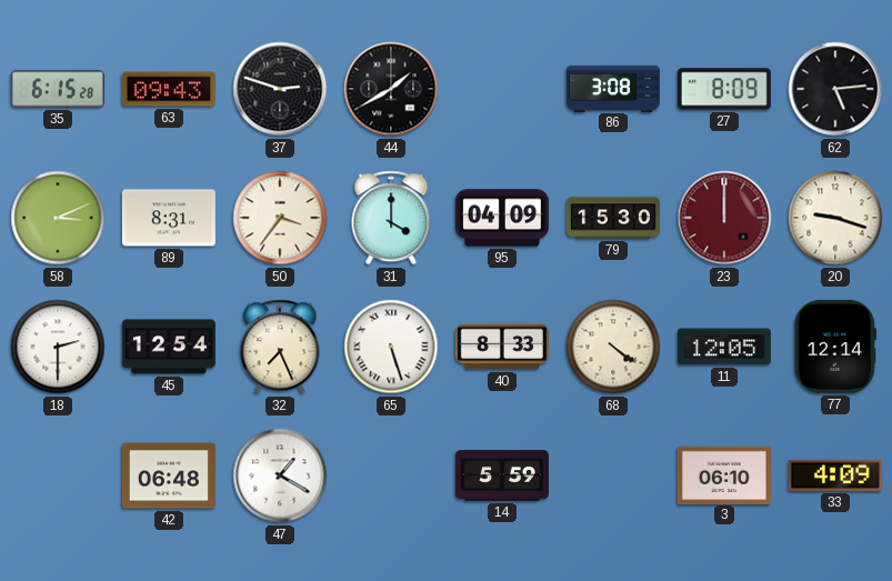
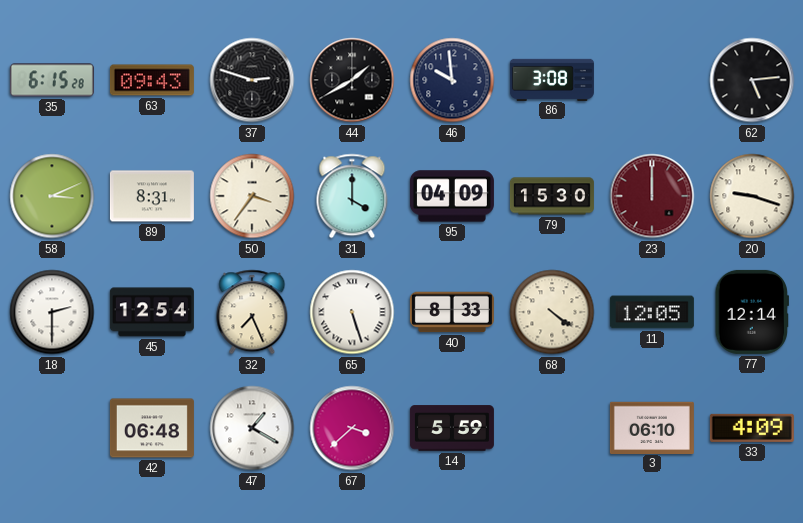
46: none -> 9:59 (452, 80)
27: 8:09 -> none (724, 89)
67: none -> 3:38 (352, 428)
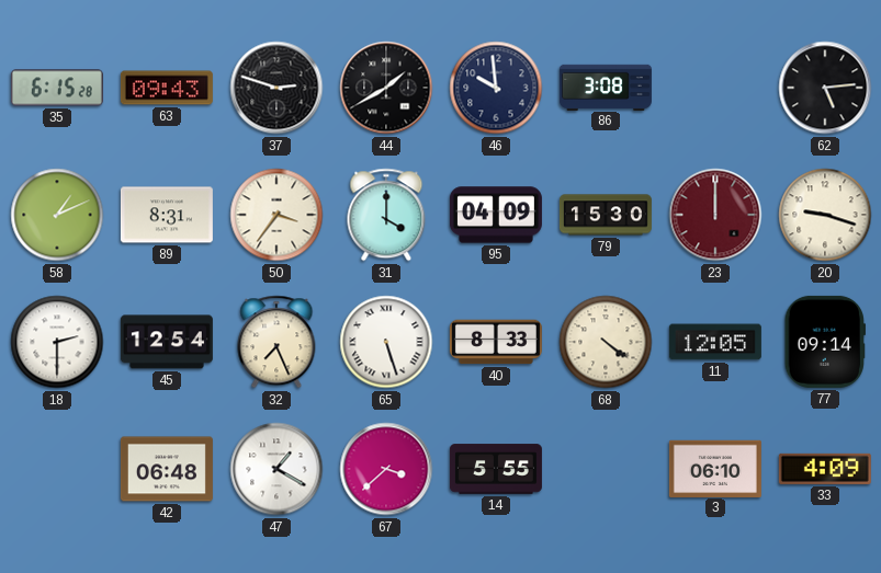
58: 3:11 -> 1:11 (57, 215)
77: 12:14 -> 09:14 (824, 342)
14: 5:59 -> 5:55 (496, 469)
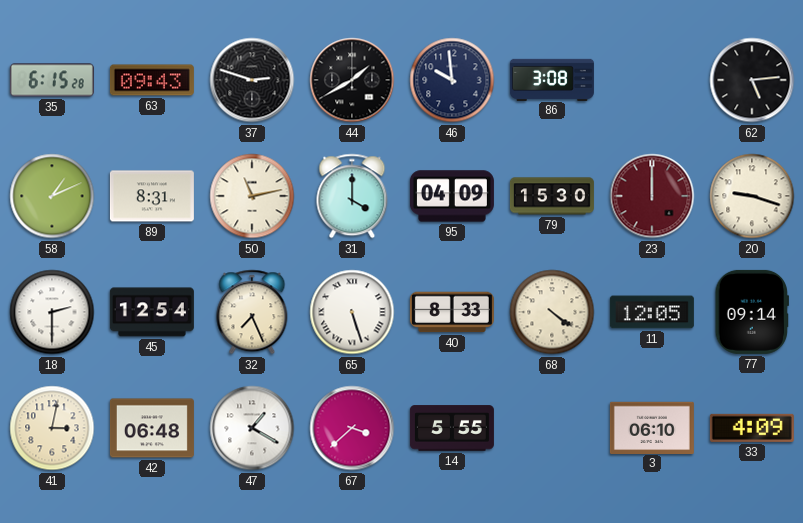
50: 3:36 -> 11:13 (252, 196)
41: none -> 3:02 (52, 428)
